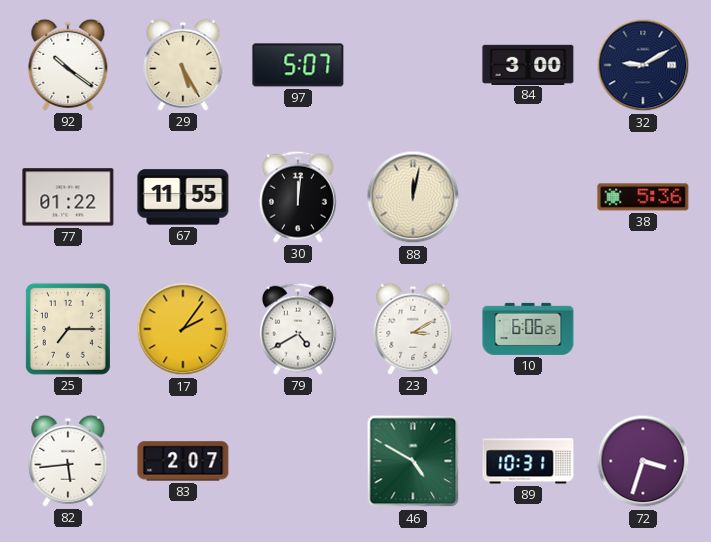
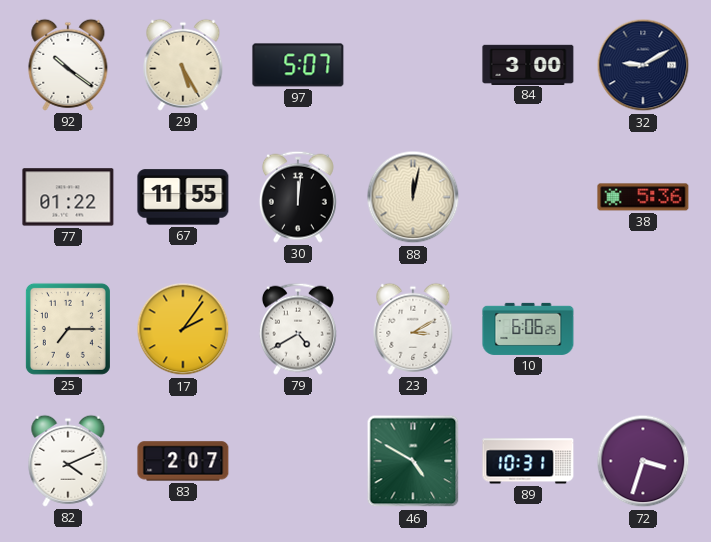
82: 5:44 -> 4:11 (68, 461)
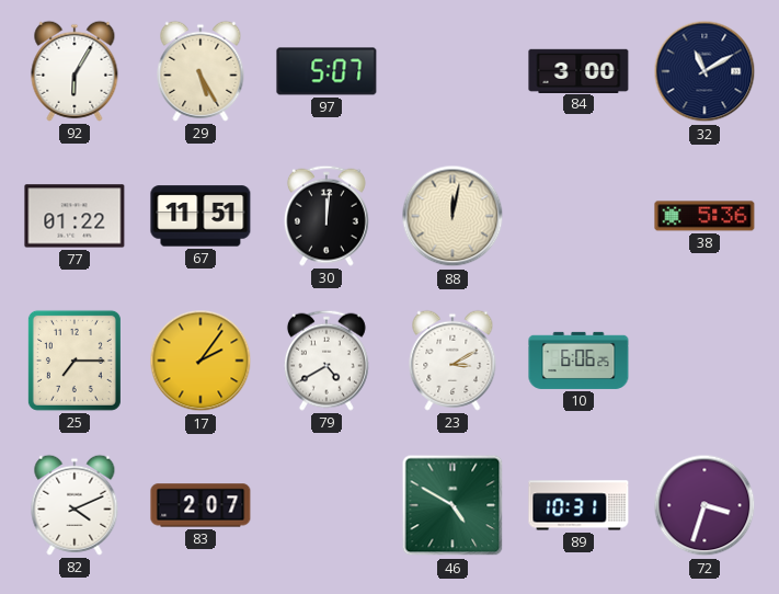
92: 10:21 -> 6:05 (75, 71)
32: 9:10 -> 11:10 (704, 71)
67: 11:55 -> 11:51 (201, 216)
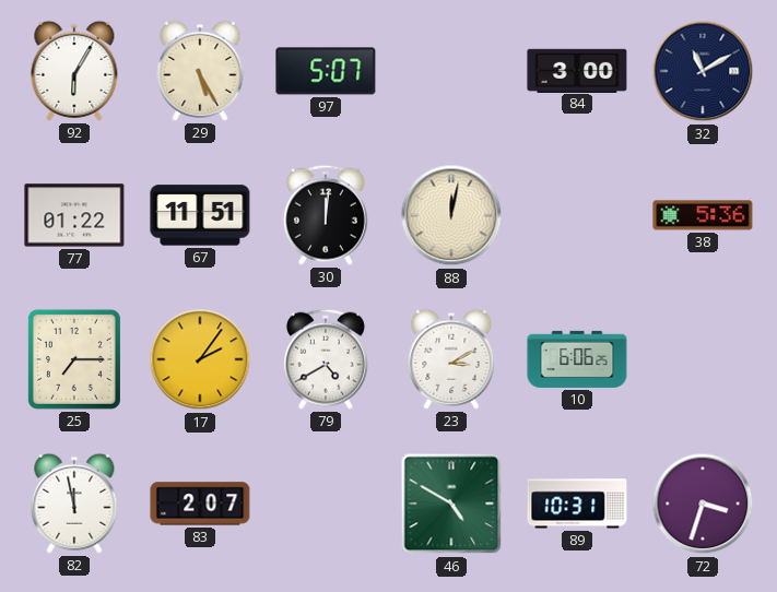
82: 4:11 -> 11:58 (74, 504)
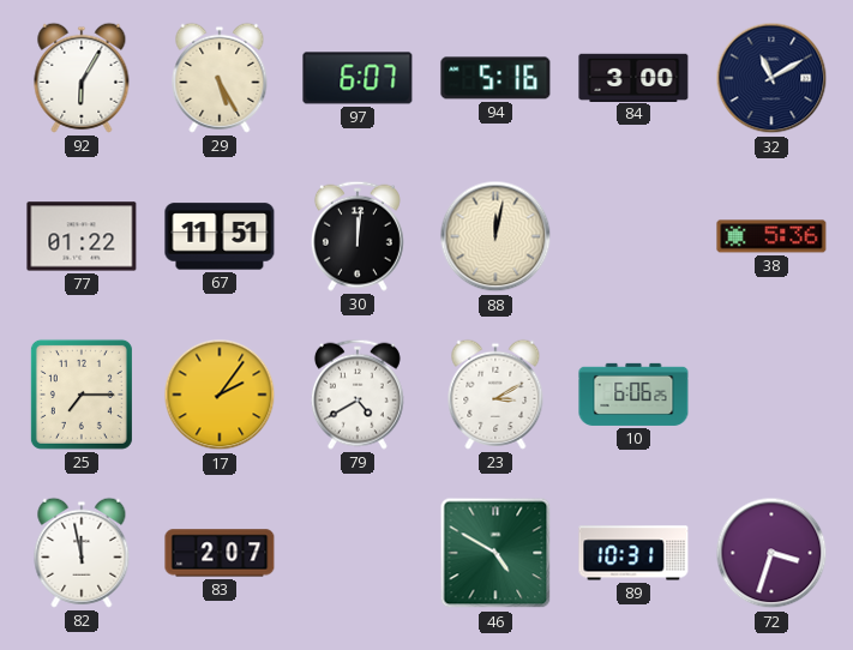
97: 5:07 -> 6:07 (358, 78)
94: none -> 5:16 (495, 78)
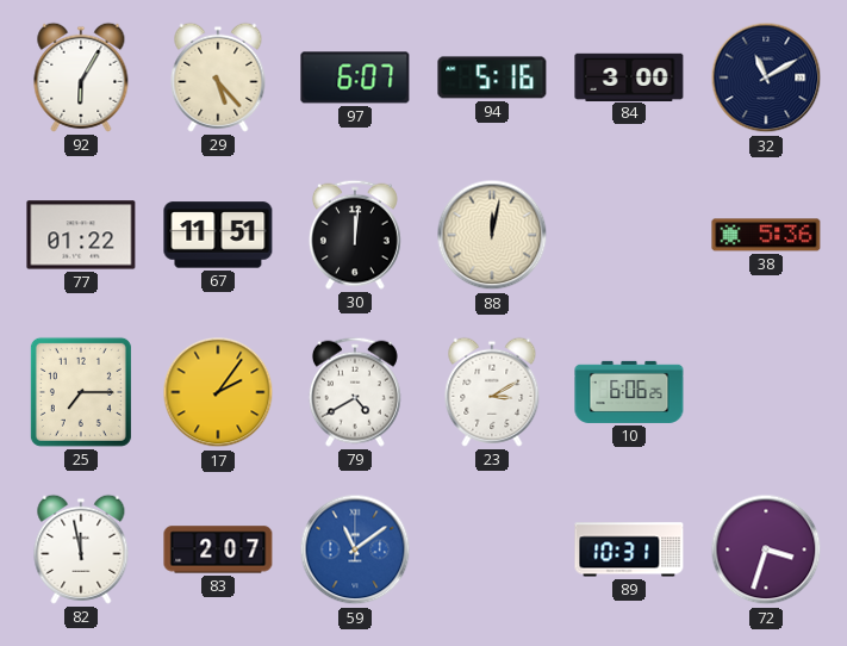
29: 5:25 -> 5:23 (218, 77)
59: none -> 11:09 (355, 549)
46: 4:50 -> none (495, 553)
